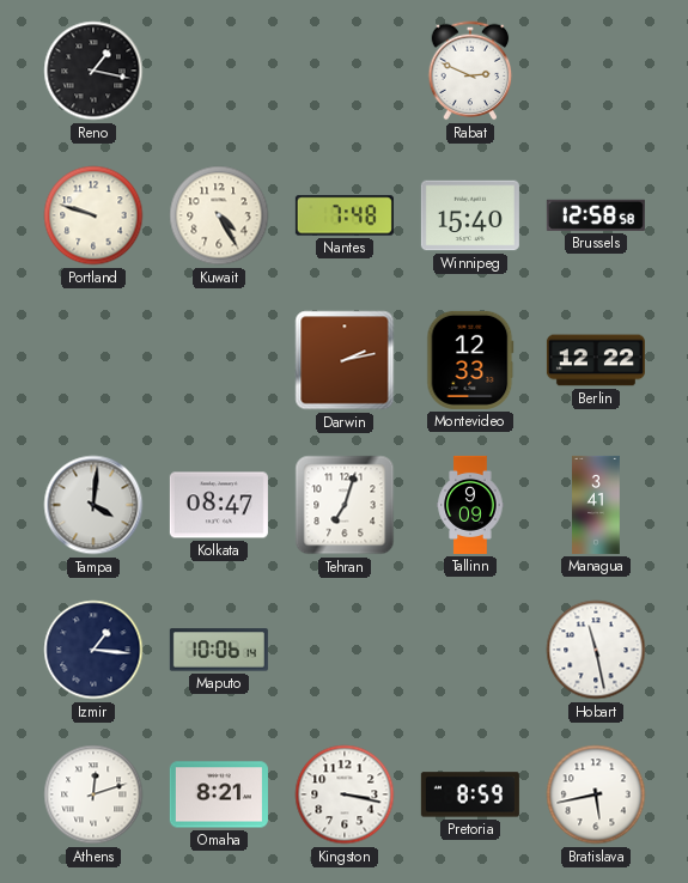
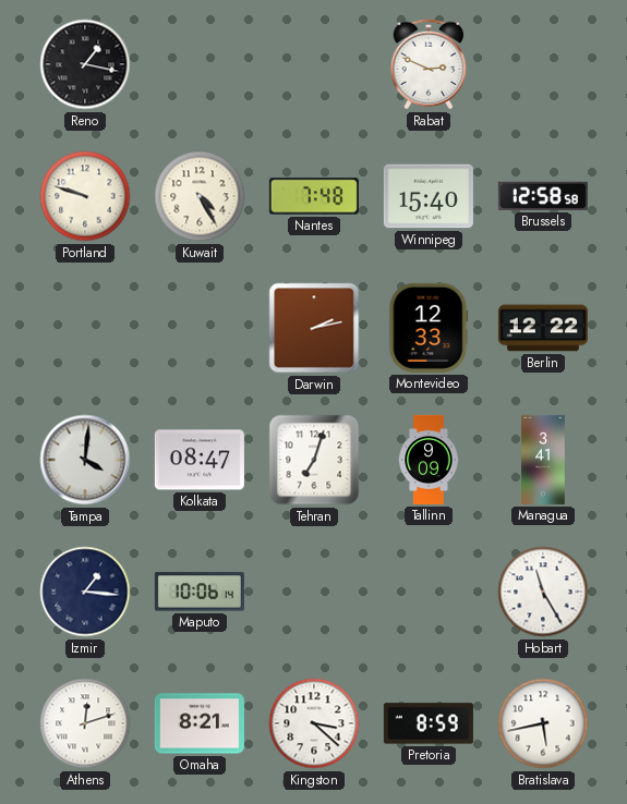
Hobart: 11:28 -> 11:25 (543, 592)
Kingston: 3:17 -> 3:22 (314, 723)
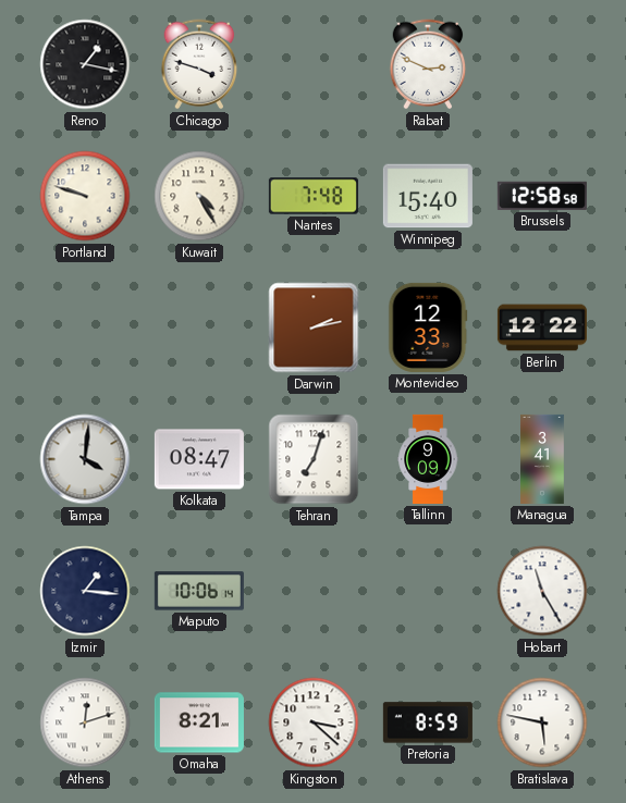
Chicago: none -> 3:48 (199, 64)
Bratislava: 5:43 -> 5:47 (542, 722)
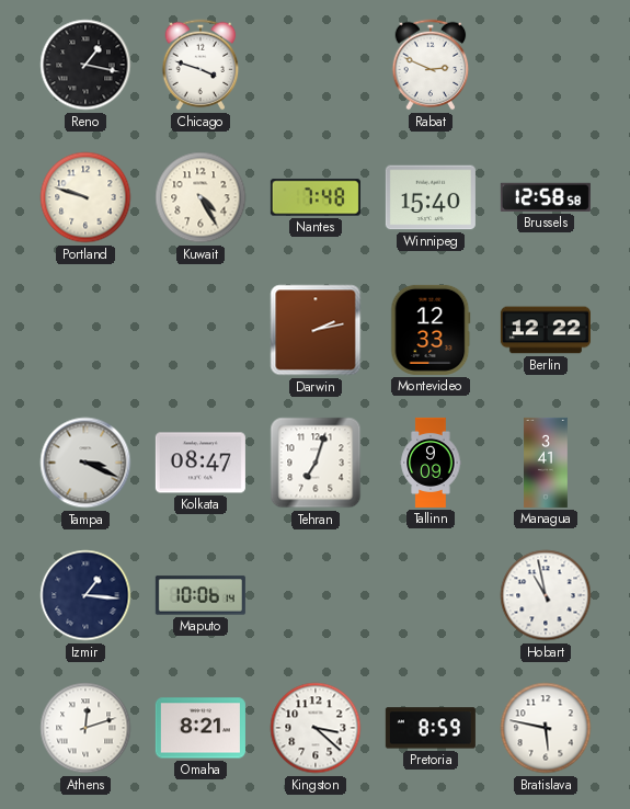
Tampa: 4:01 -> 3:19 (85, 463)
Hobart: 11:25 -> 10:58 (546, 595)
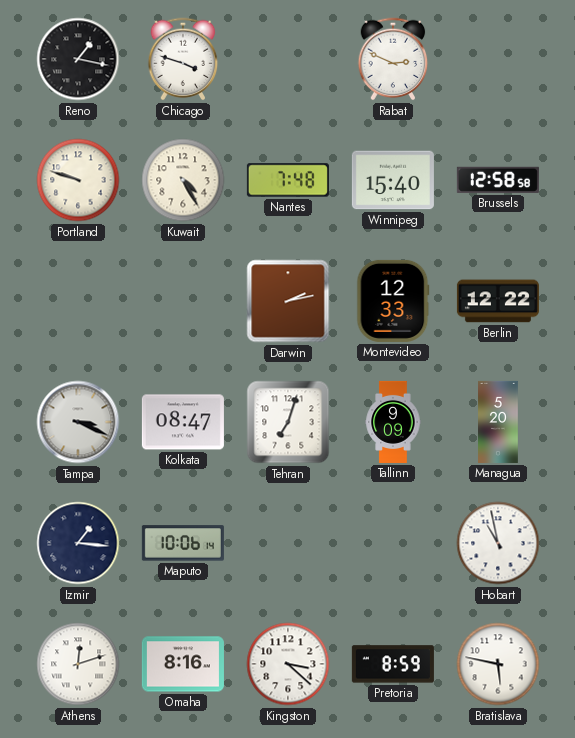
Managua: 3:41 -> 5:20 (498, 422)
Omaha: 8:21 -> 8:16 (183, 664)
